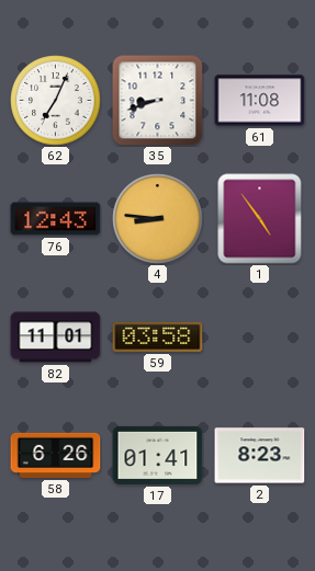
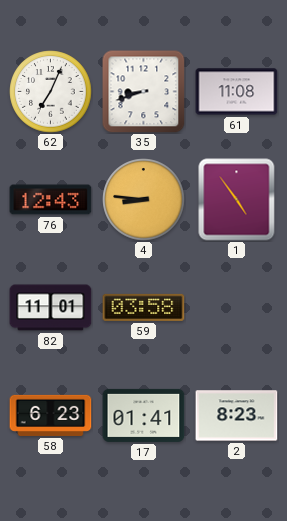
58: 6:26 -> 6:23 (51, 415)
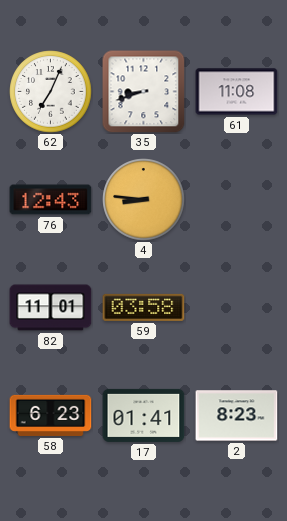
1: 4:54 -> none (237, 200)
